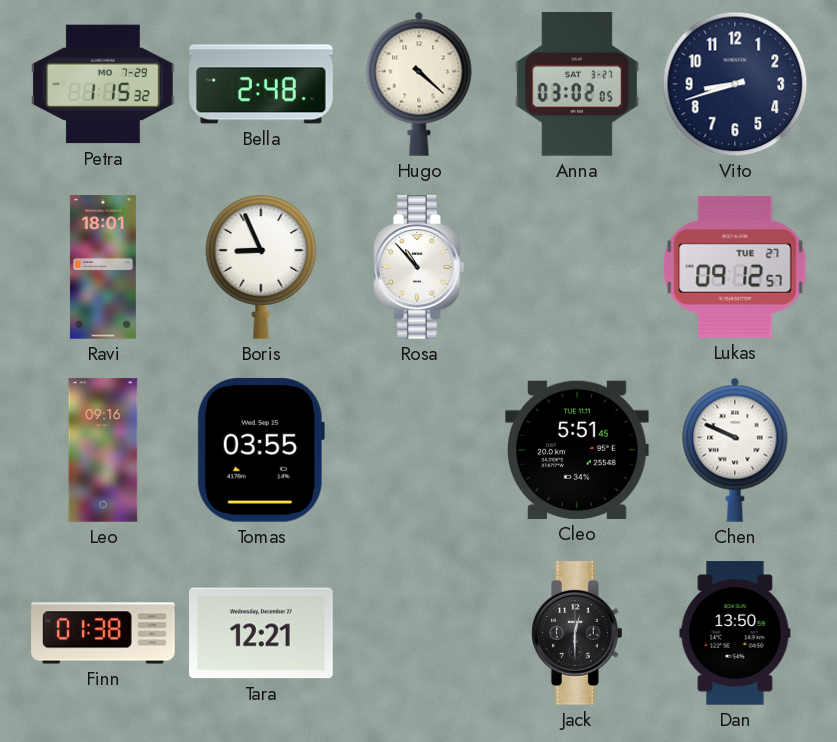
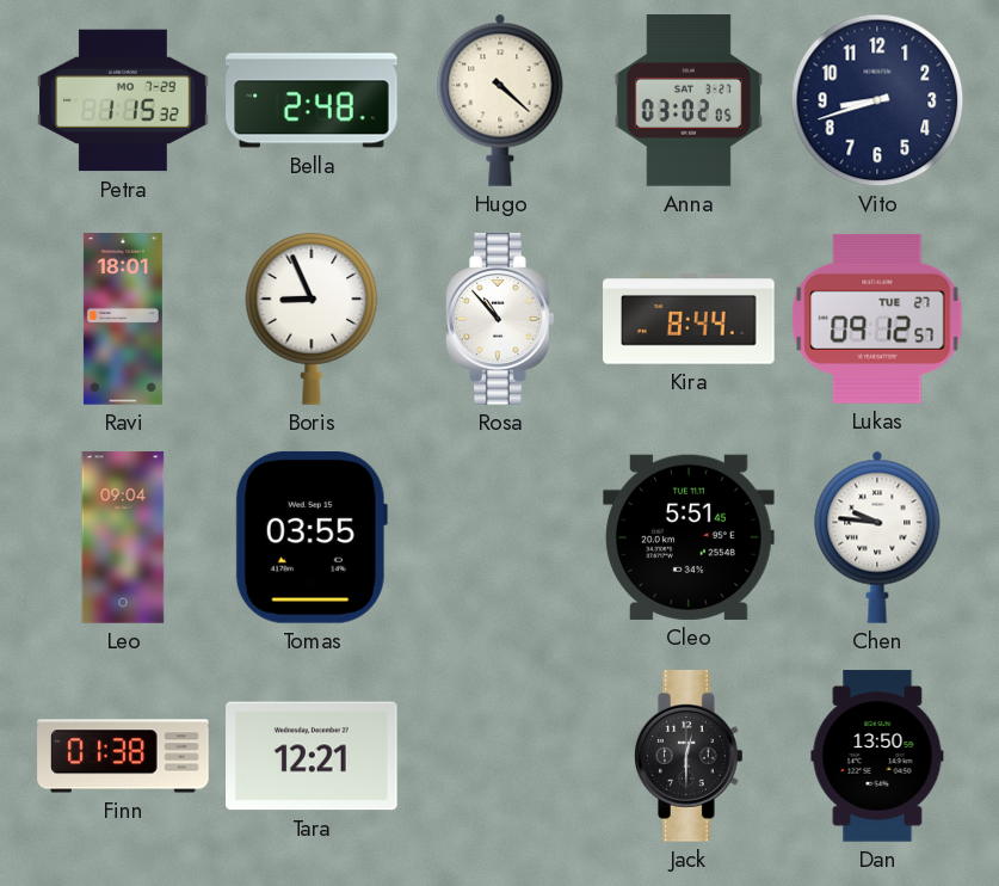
Kira: none -> 8:44 (689, 319)
Leo: 09:16 -> 09:04 (123, 537)
Chen: 9:49 -> 9:46 (877, 537)
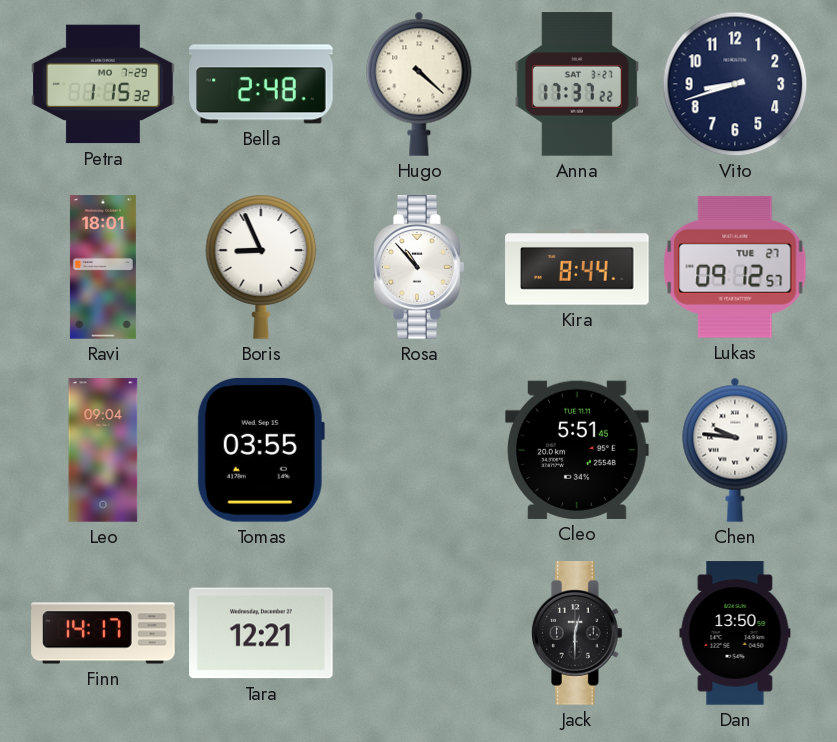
Anna: 03:02 -> 17:37 (577, 84)
Finn: 01:38 -> 14:17 (103, 633)
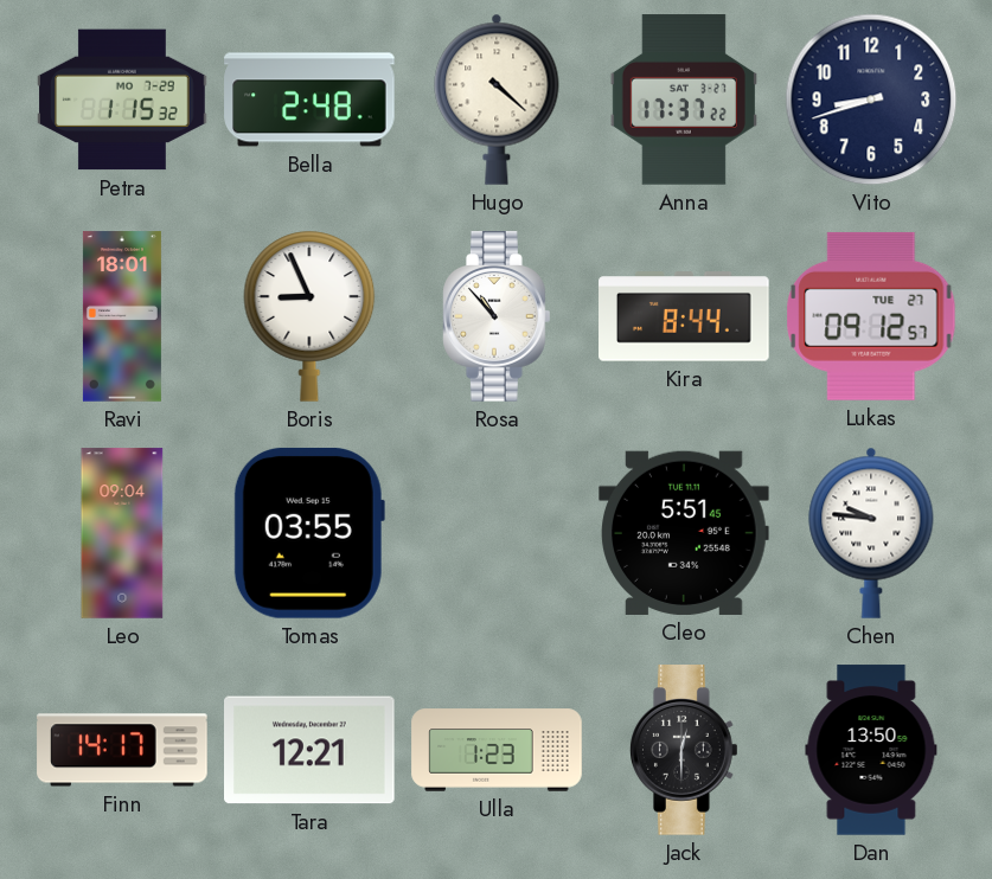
Ulla: none -> 1:23 (497, 750)
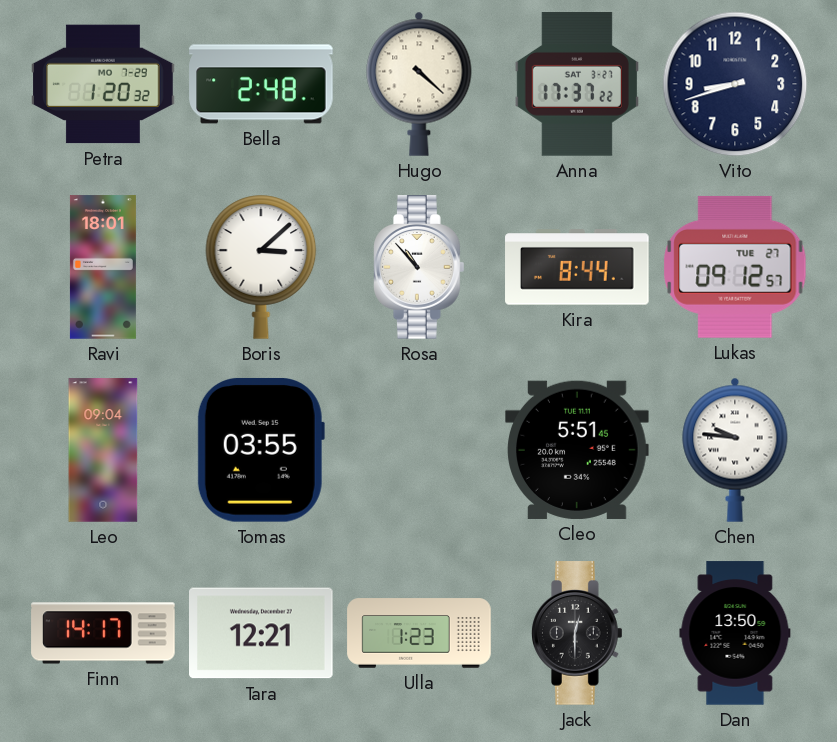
Petra: 1:15 -> 1:20 (103, 84)
Boris: 8:56 -> 3:08 (261, 267)
